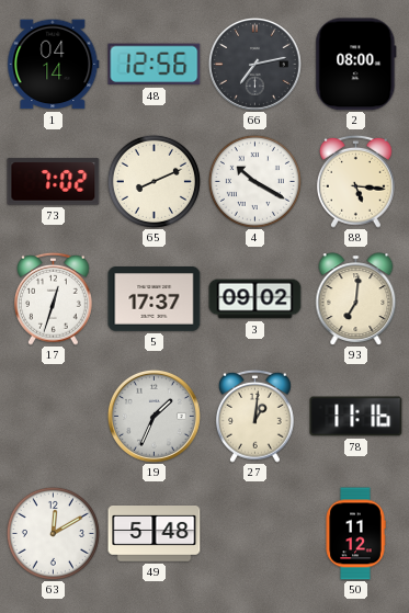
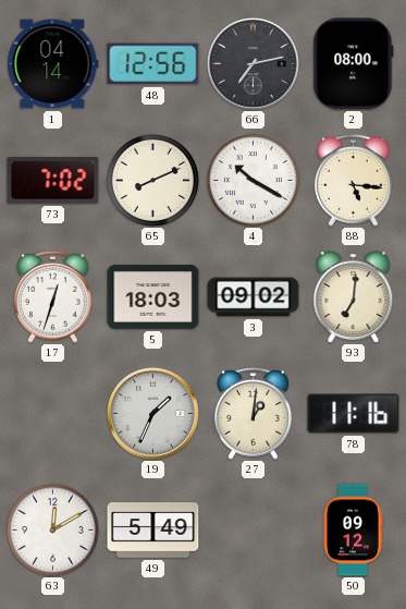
5: 17:37 -> 18:03 (153, 297)
49: 5:48 -> 5:49 (153, 531)
50: 11:12 -> 09:12 (353, 531)
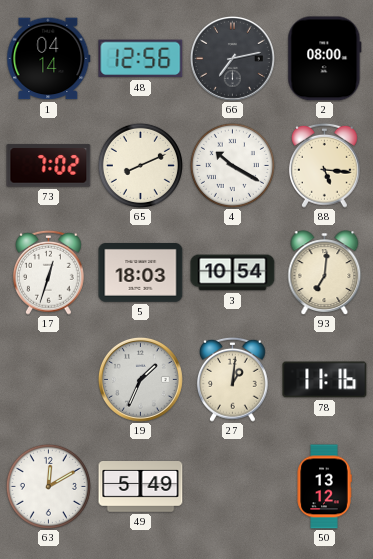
3: 09:02 -> 10:54 (233, 273)
50: 09:12 -> 13:12 (324, 487)
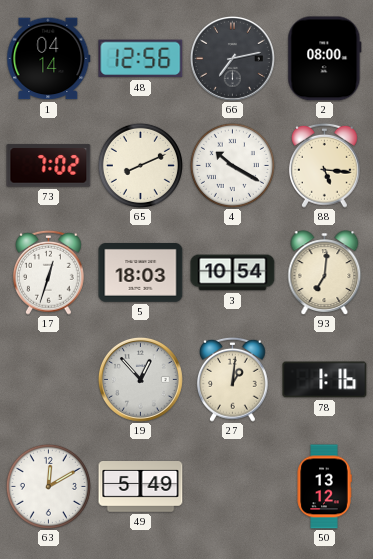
19: 1:34 -> 12:53 (140, 379)
78: 11:16 -> 1:16 (325, 380)
